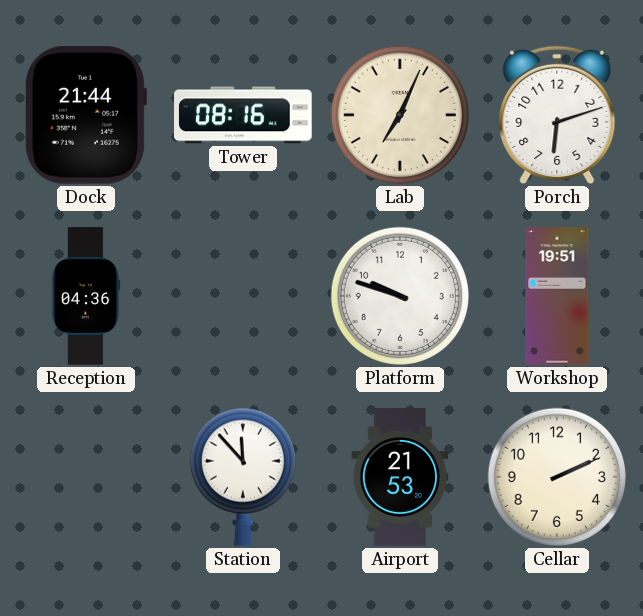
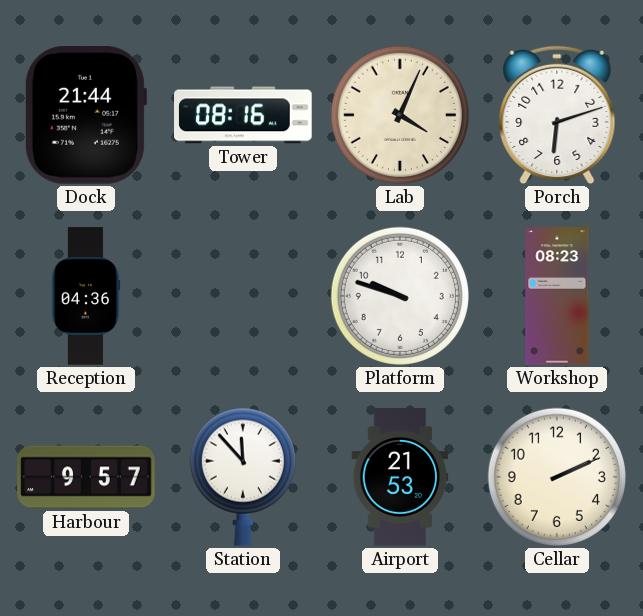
Lab: 7:04 -> 4:04 (400, 115)
Workshop: 19:51 -> 08:23 (557, 296)
Harbour: none -> 9:57 (86, 477)
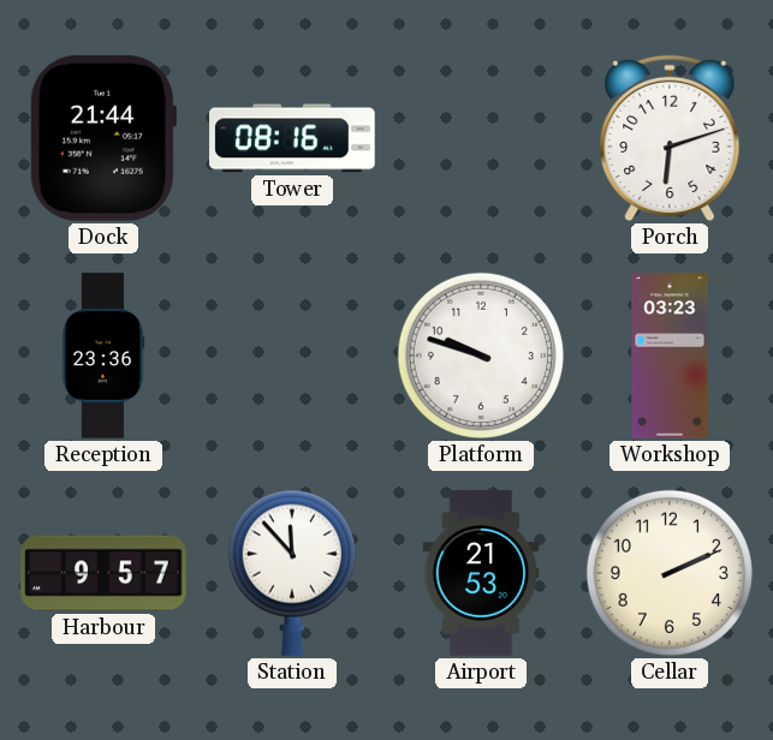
Lab: 4:04 -> none (400, 115)
Reception: 04:36 -> 23:36 (103, 356)
Workshop: 08:23 -> 03:23 (670, 356)
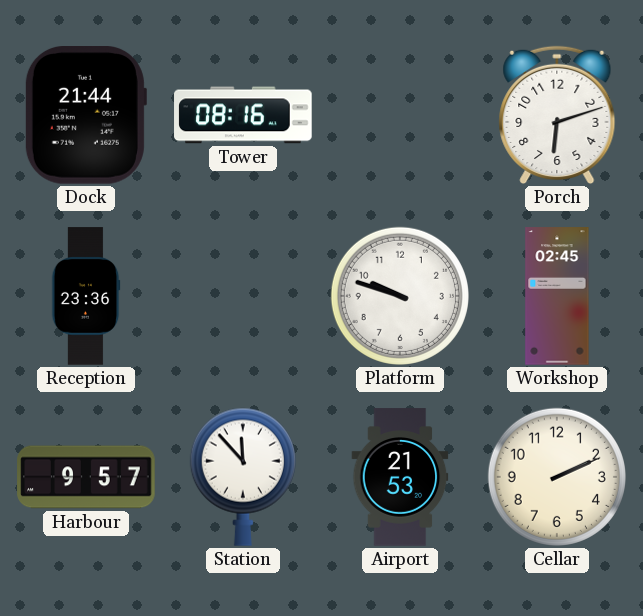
Workshop: 03:23 -> 02:45 (557, 296)
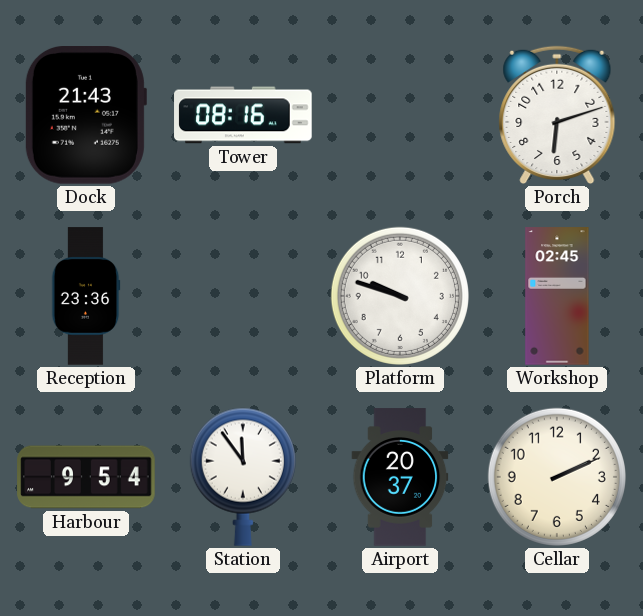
Dock: 21:44 -> 21:43 (85, 116)
Harbour: 9:57 -> 9:54 (86, 477)
Station: 11:53 -> 11:54 (243, 477)
Airport: 21:53 -> 20:37 (400, 477)
